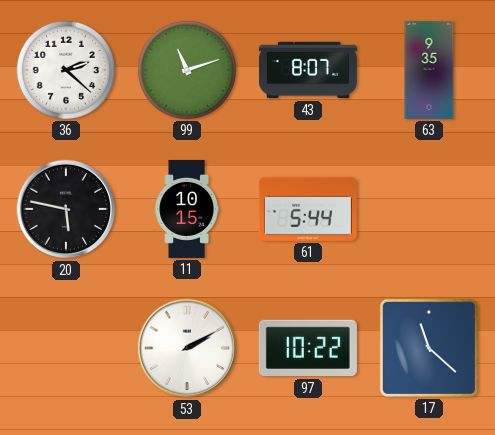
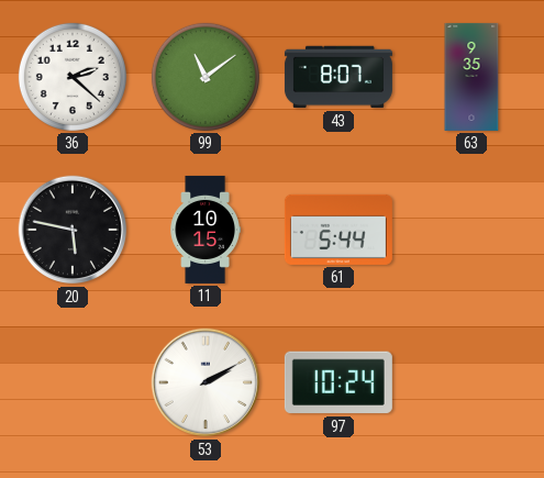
99: 11:12 -> 11:09 (206, 77)
97: 10:22 -> 10:24 (338, 382)
17: 11:22 -> none (429, 348)
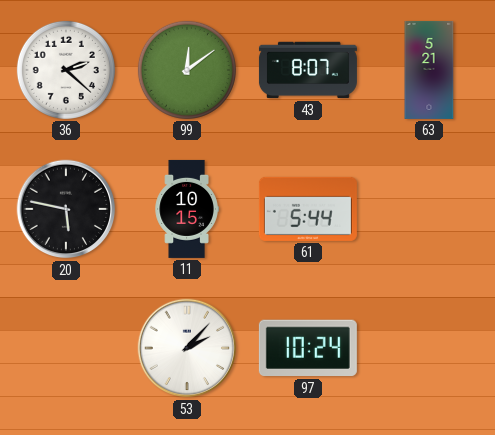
99: 11:09 -> 12:09 (187, 70)
63: 9:35 -> 5:21 (429, 70)
53: 2:10 -> 2:07 (187, 348)
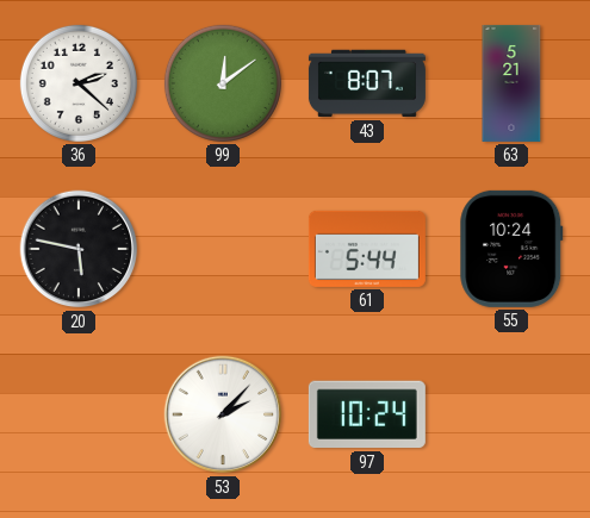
11: 10:15 -> none (187, 209)
55: none -> 10:24 (511, 249)
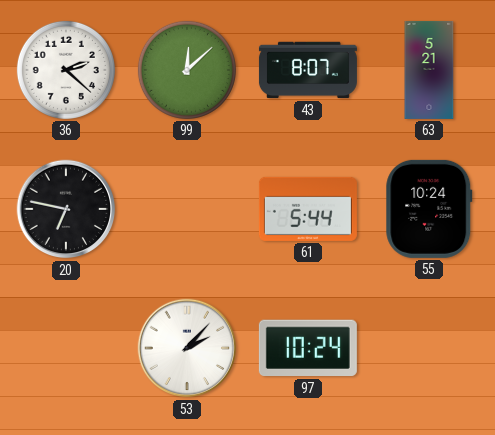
99: 12:09 -> 12:08 (187, 70)
20: 5:47 -> 6:47 (66, 209)
